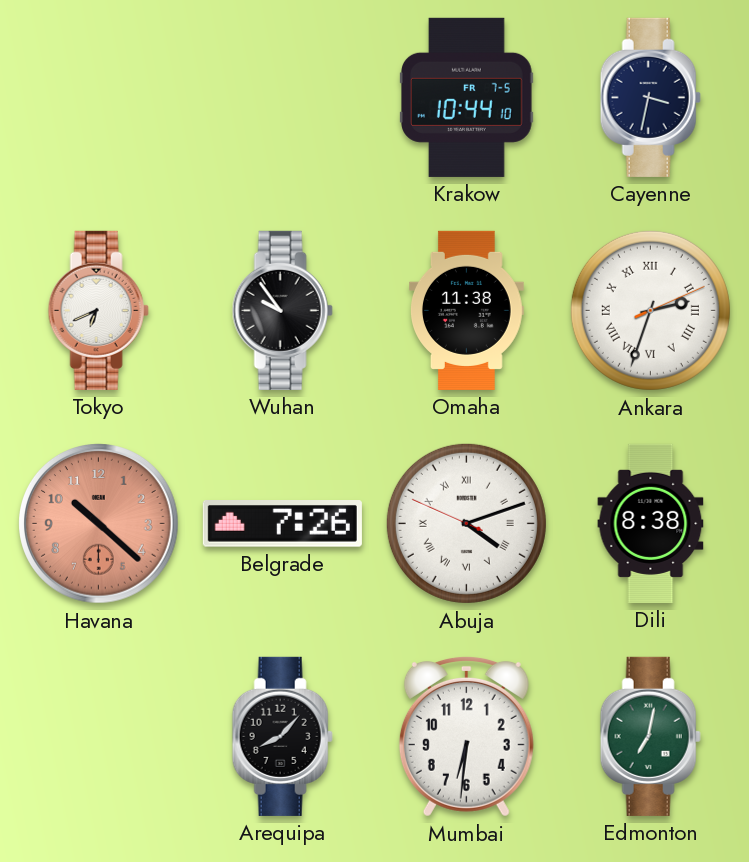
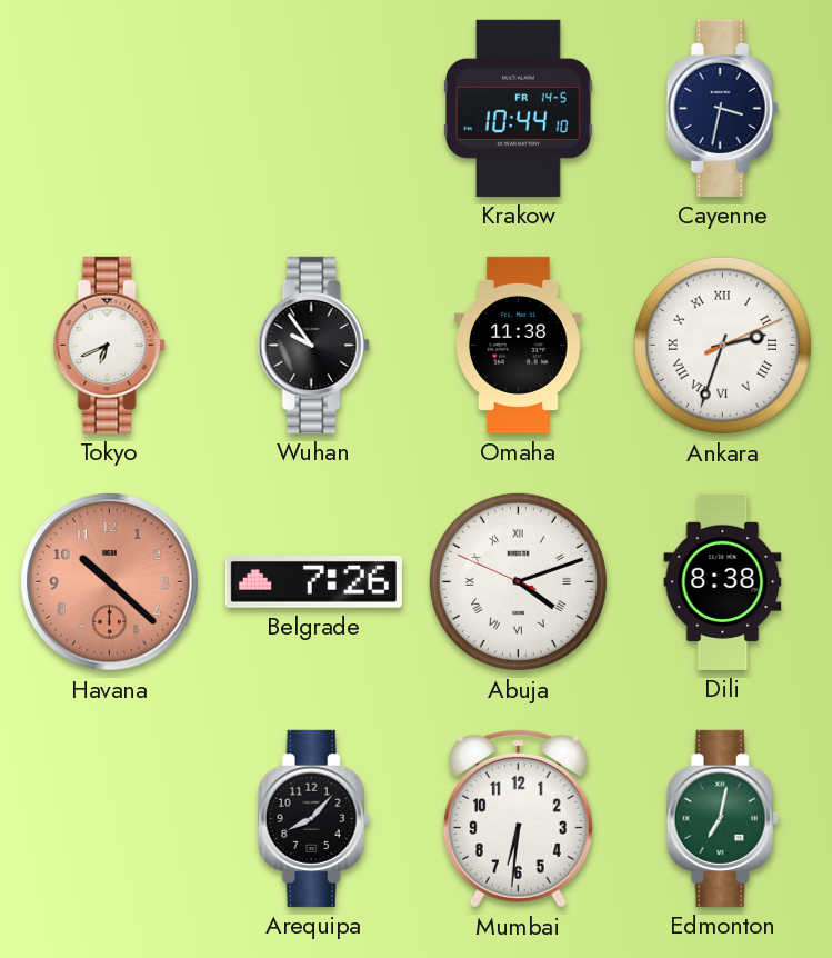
Krakow date: FR 7-5 -> FR 14-5 (519, 108)
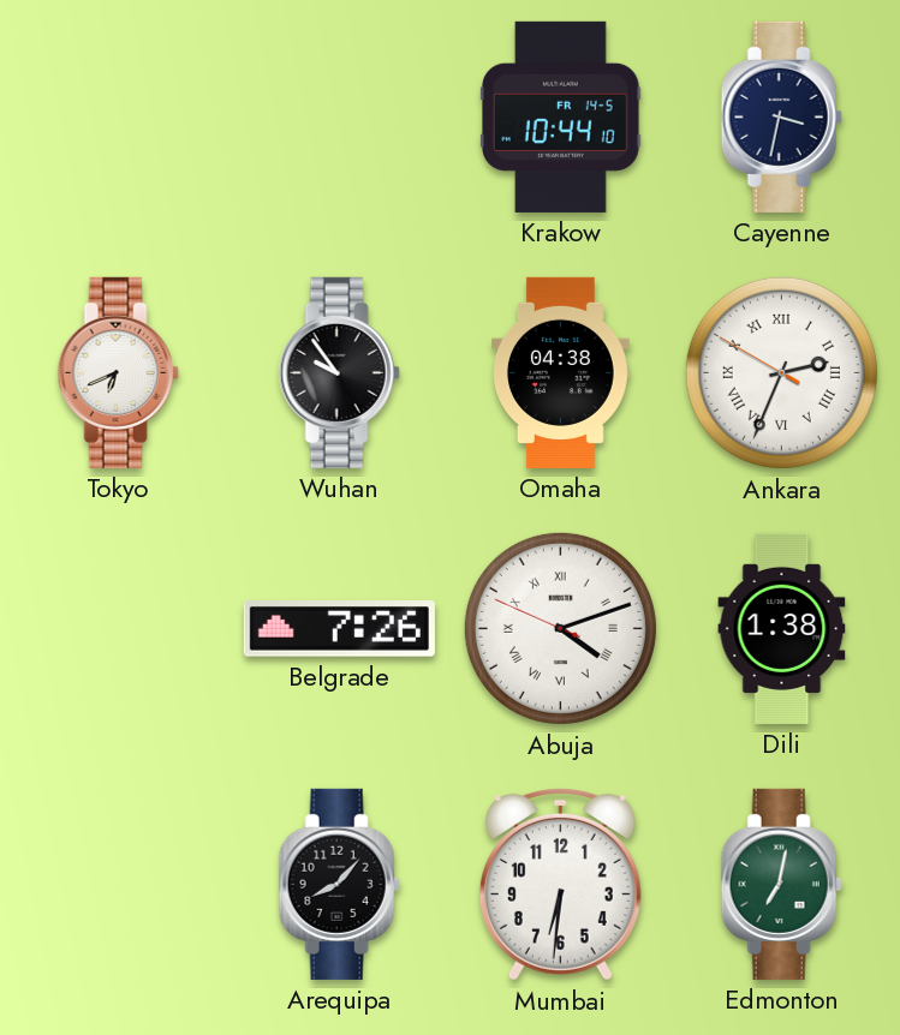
Omaha: 11:38 -> 04:38 (561, 372)
Ankara: 2:33:11 -> 2:33:50 (781, 372)
Havana: 10:22 -> none (110, 582)
Dili: 8:38 -> 1:38 (782, 628)
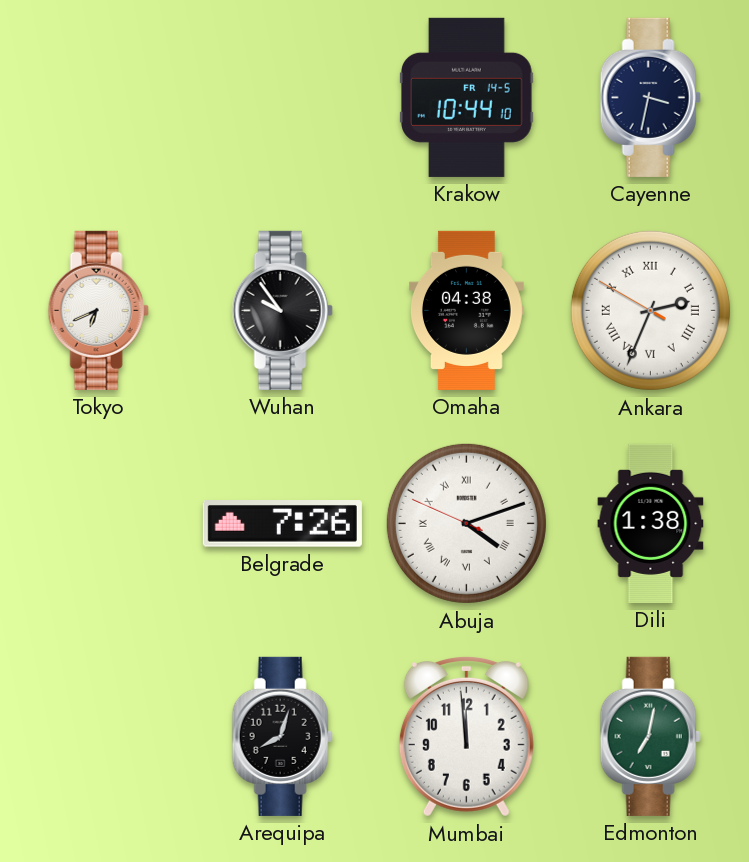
Arequipa: 8:07 -> 8:03 (282, 736)
Mumbai: 6:31 -> 11:59 (466, 736)
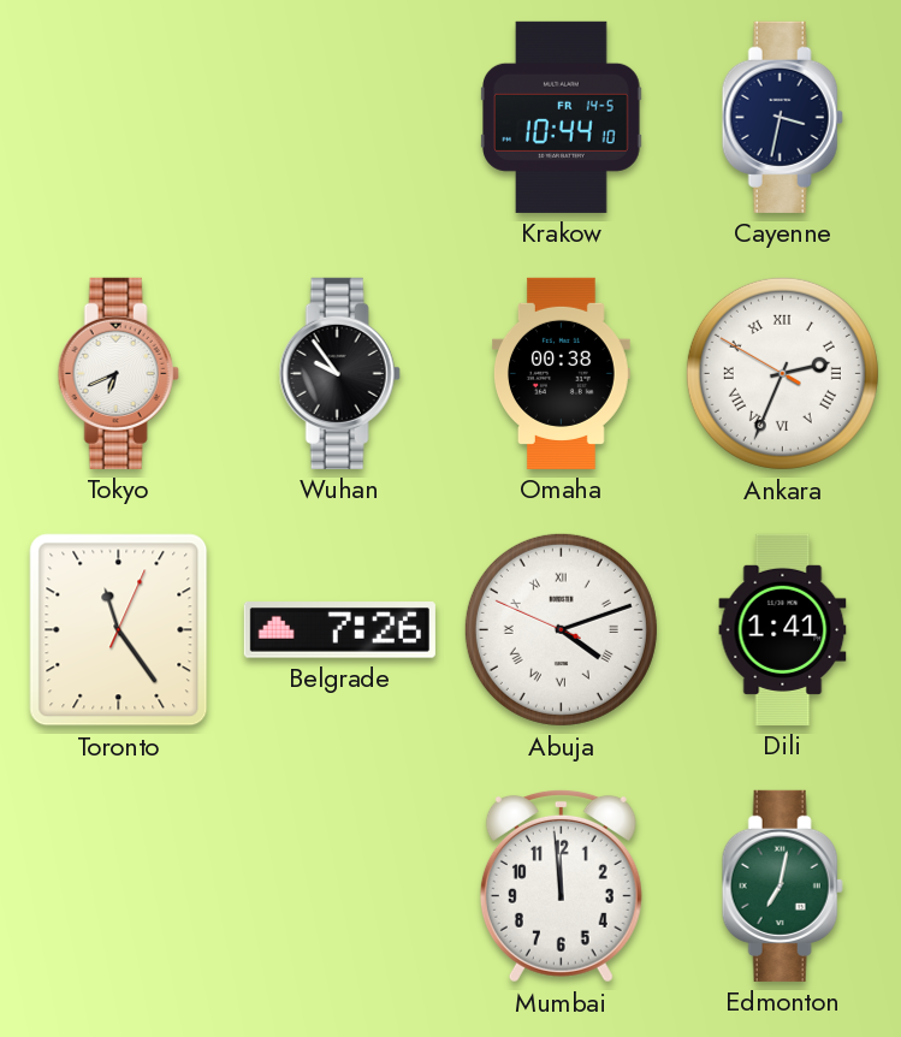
Omaha: 04:38 -> 00:38 (562, 373)
Toronto: none -> 11:24 (119, 630)
Dili: 1:38 -> 1:41 (783, 629)
Arequipa: 8:03 -> none (282, 736)
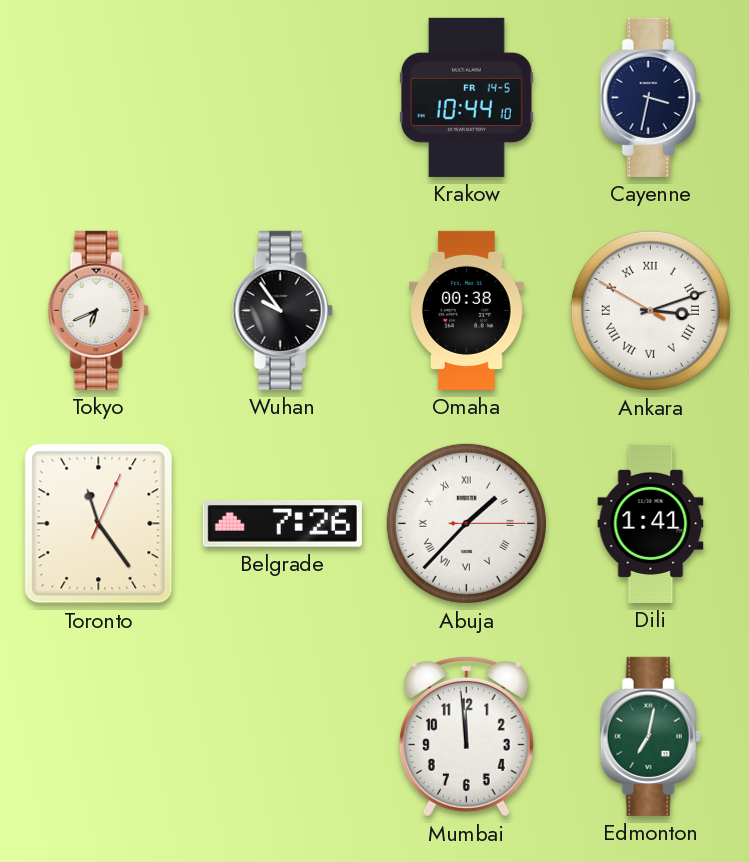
Ankara: 2:33 -> 3:11 (650, 310)
Abuja: 4:11 -> 1:37 (466, 523)
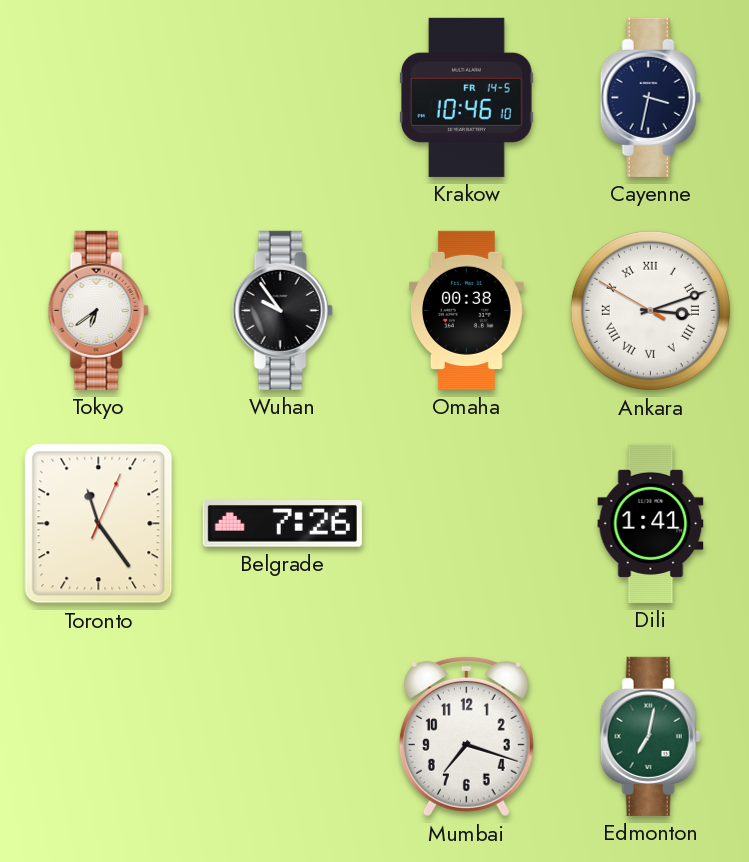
Krakow: 10:44 -> 10:46 (467, 97)
Tokyo: 6:41 -> 6:39 (98, 310)
Abuja: 1:37 -> none (466, 523)
Mumbai: 11:59 -> 7:18 (466, 736)
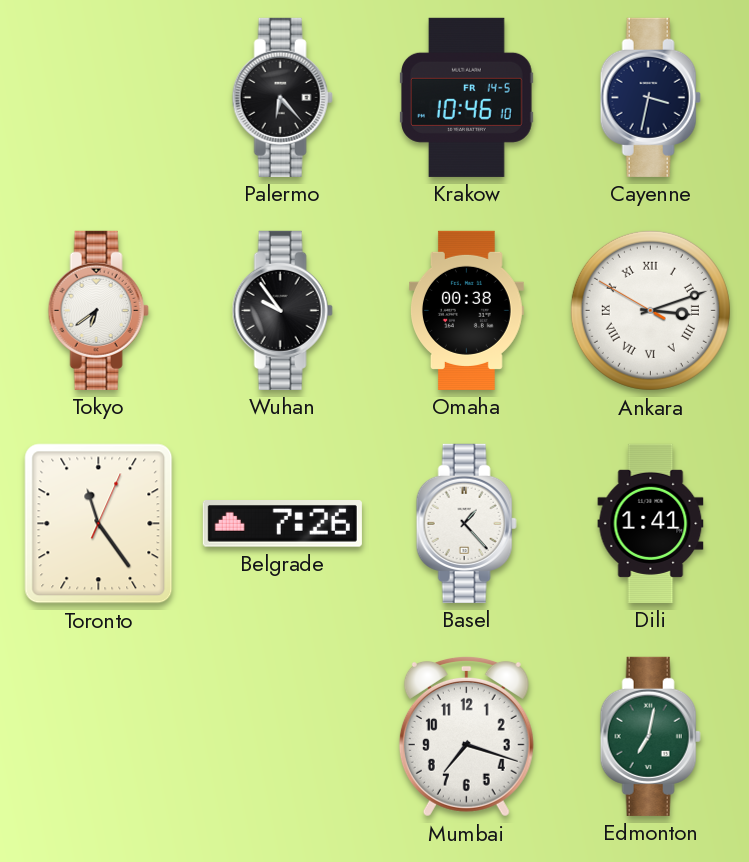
Palermo: none -> 6:23 (282, 97)
Basel: none -> 1:23 (466, 523)
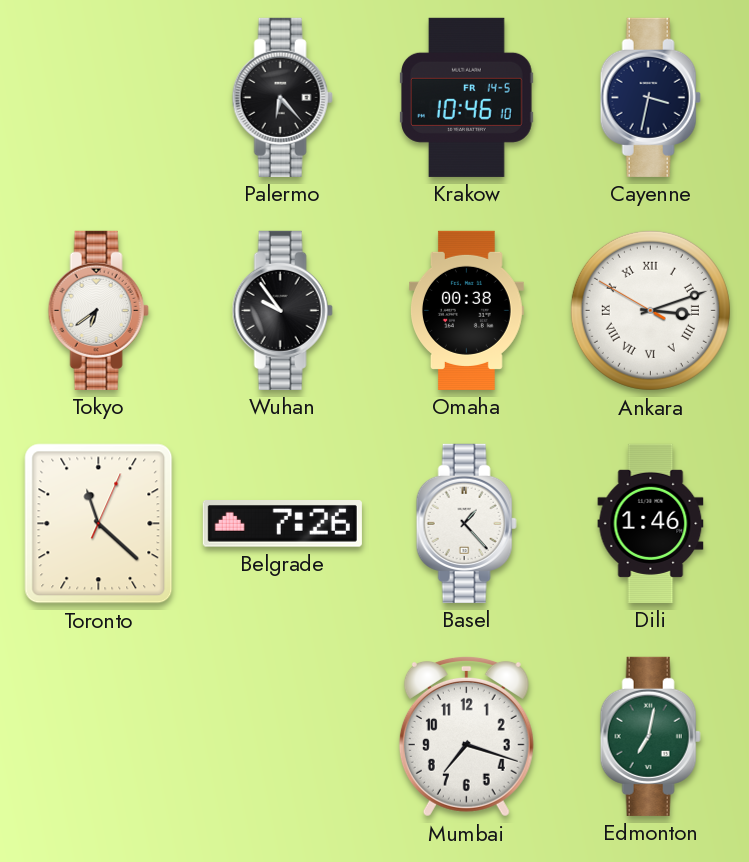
Toronto: 11:24 -> 11:22 (99, 524)
Dili: 1:41 -> 1:46 (651, 523)
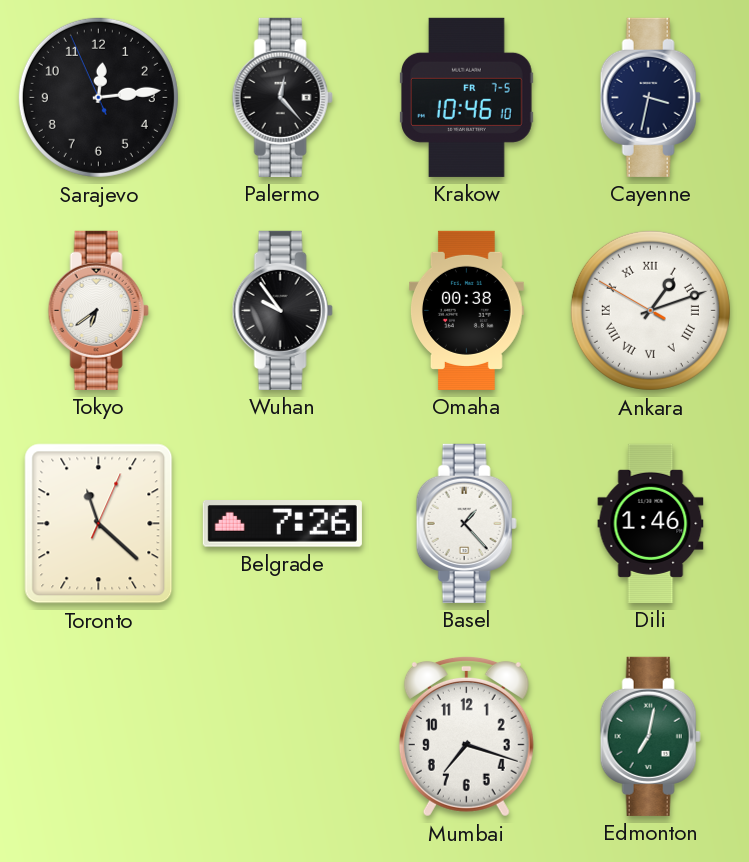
Sarajevo: none -> 12:13 (98, 97)
Palermo: 6:23 -> 12:23 (282, 97)
Krakow date: FR 14-5 -> FR 7-5 (467, 97)
Ankara: 3:11 -> 1:11 (650, 310)
